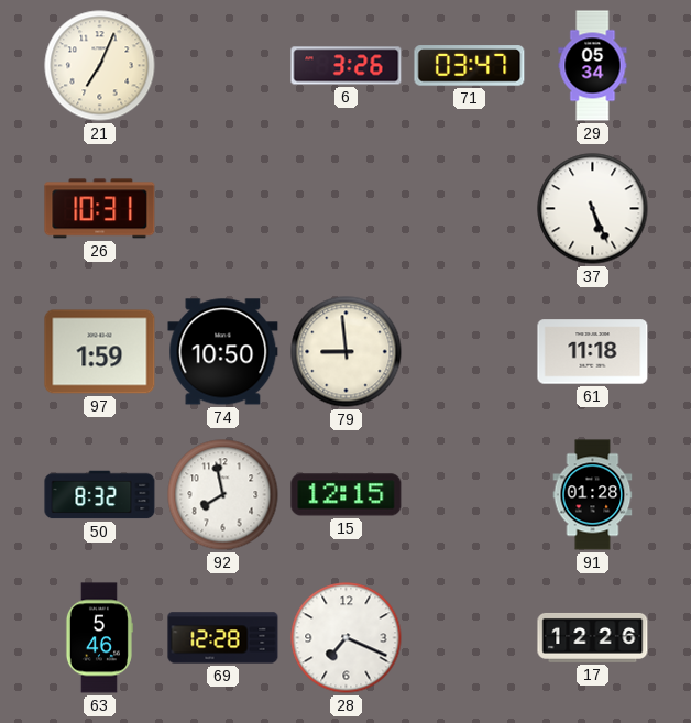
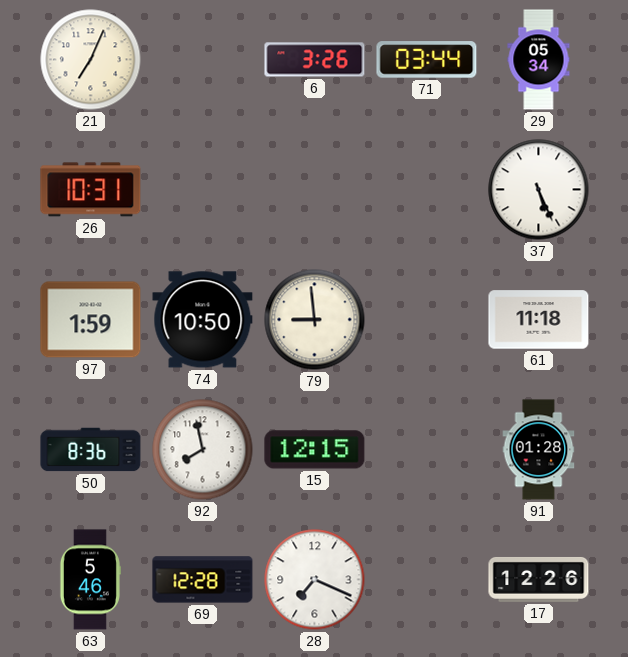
71: 03:47 -> 03:44 (427, 60)
50: 8:32 -> 8:36 (91, 450)
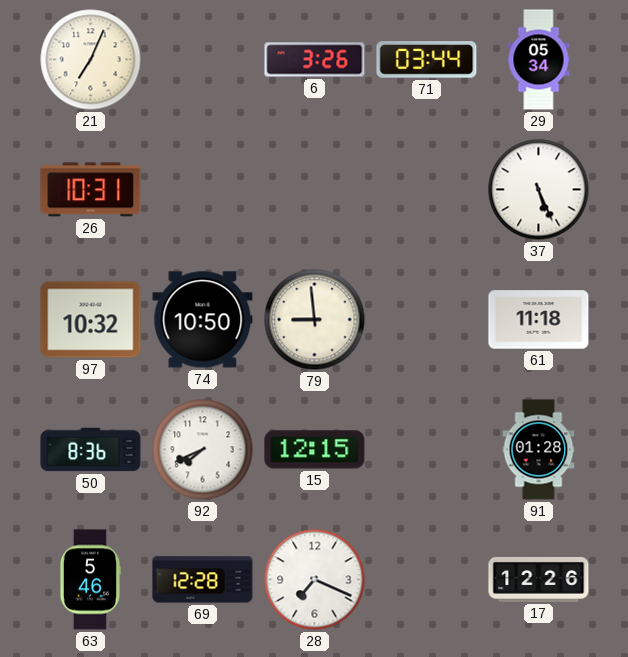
97: 1:59 -> 10:32 (91, 320)
92: 7:58 -> 7:41 (203, 450)
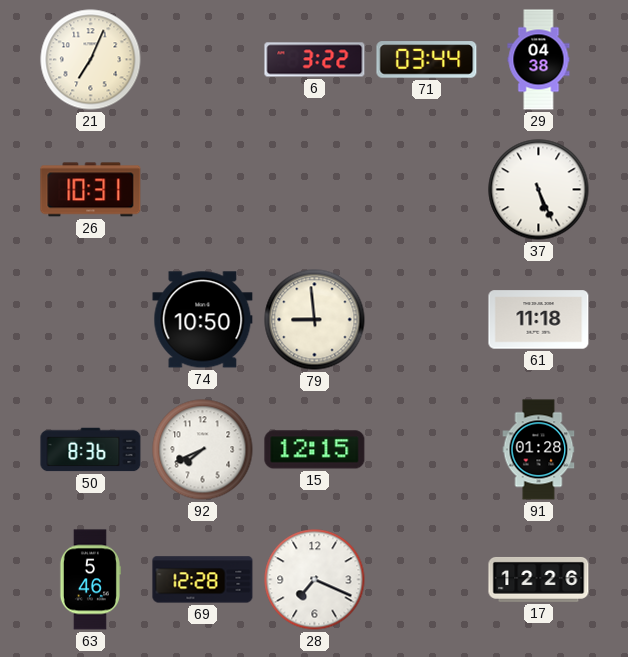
6: 3:26 -> 3:22 (315, 60)
29: 05:34 -> 04:38 (539, 60)
97: 10:32 -> none (91, 320)
